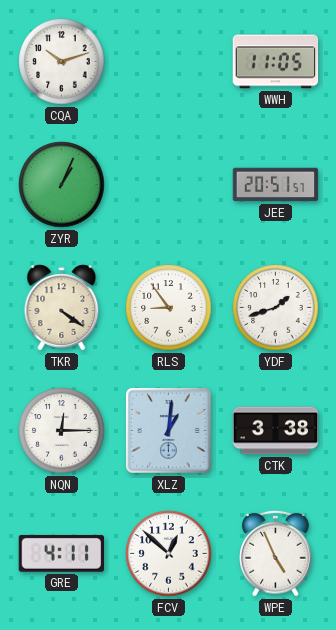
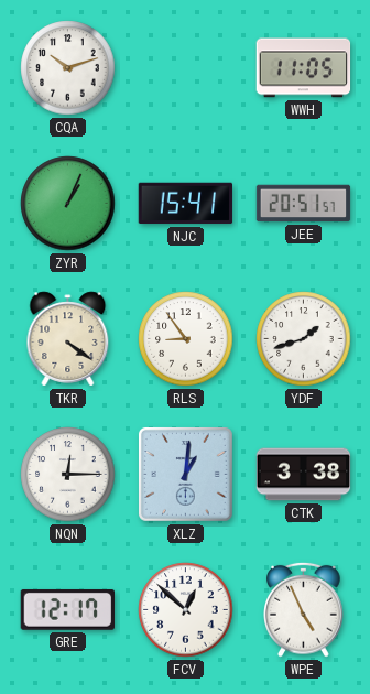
NJC: none -> 15:41 (186, 204)
GRE: 4:11 -> 12:17 (67, 610)
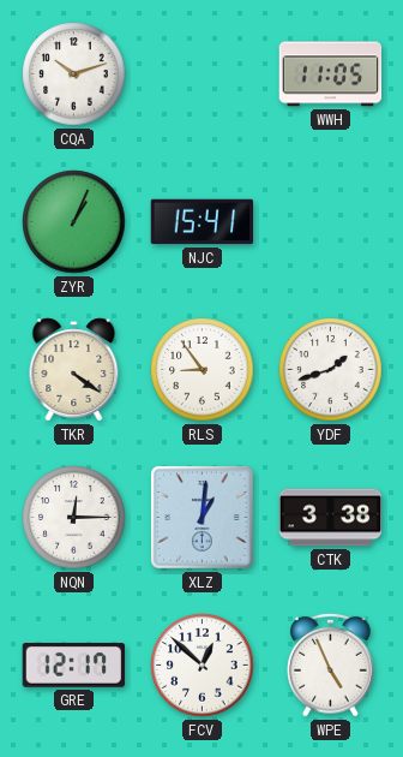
JEE: 20:51 -> none (304, 204)
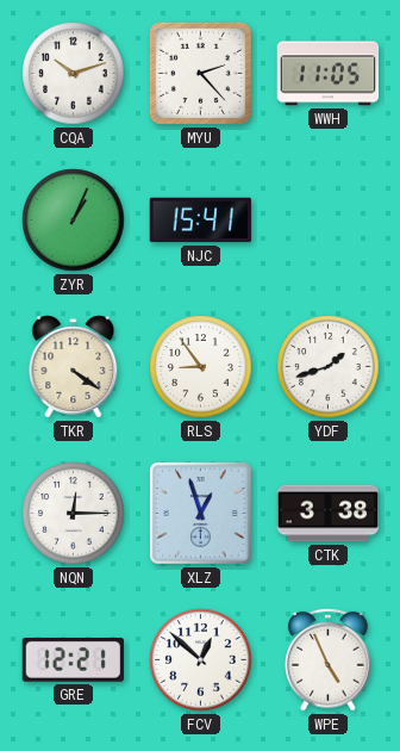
MYU: none -> 2:23 (200, 73)
XLZ: 1:01 -> 12:57 (200, 513)
GRE: 12:17 -> 12:21 (73, 660)
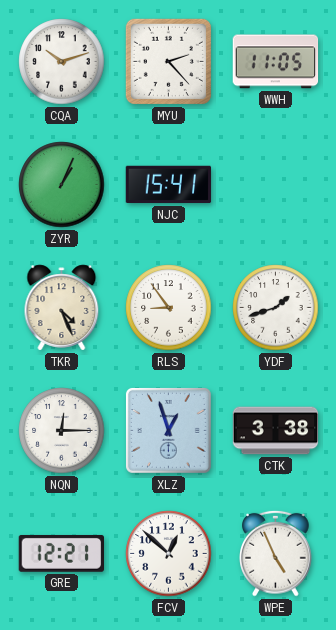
TKR: 4:21 -> 4:26 (62, 308)
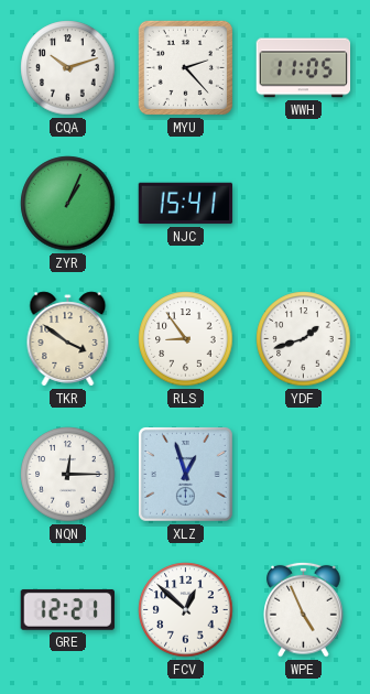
TKR: 4:26 -> 3:51 (68, 339)
CTK: 3:38 -> none (276, 431)
